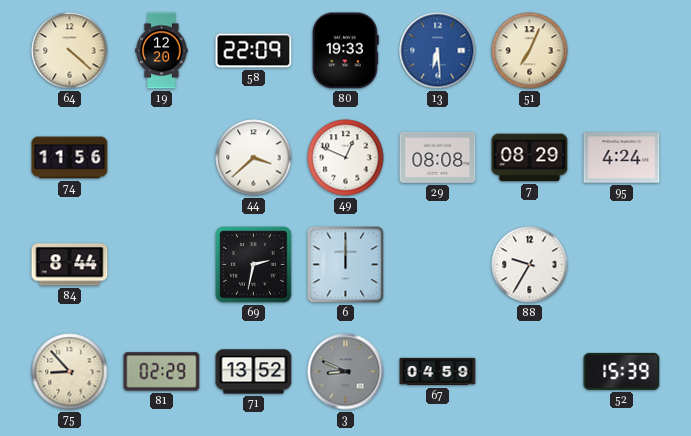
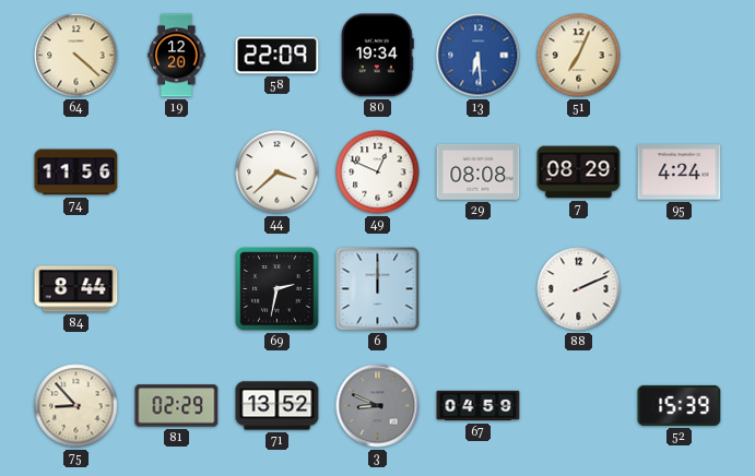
80: 19:33 -> 19:34 (377, 56)
88: 9:35 -> 2:11 (579, 289)
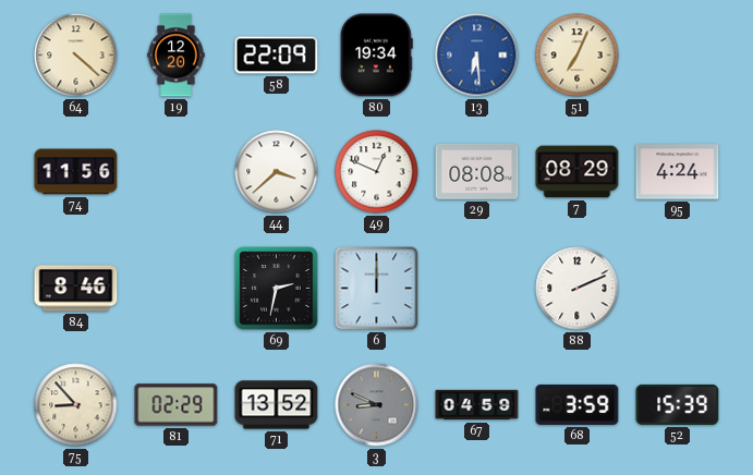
84: 8:44 -> 8:46 (76, 289)
68: none -> 3:59 (578, 404)
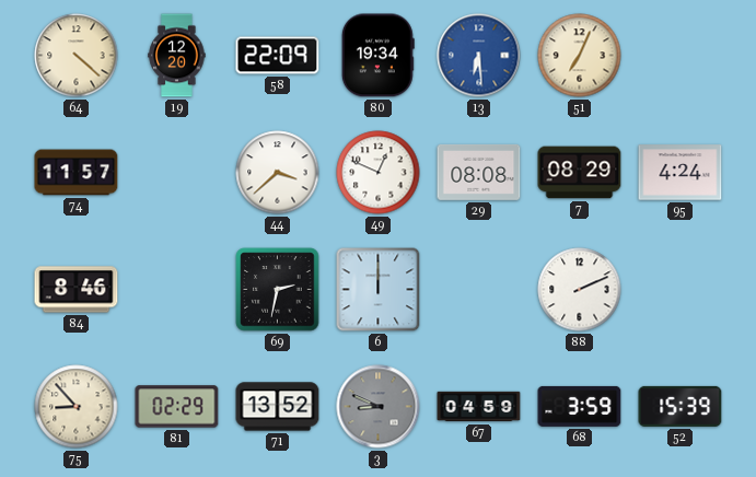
74: 11:56 -> 11:57 (77, 173)
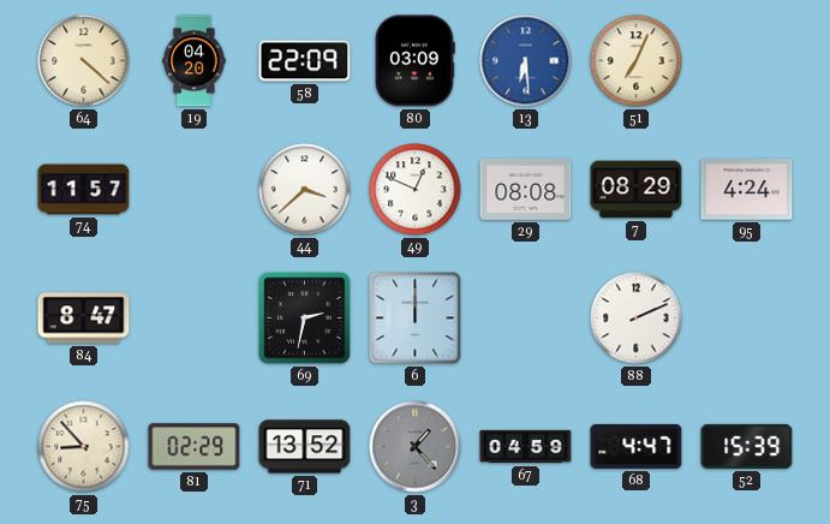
19: 12:20 -> 04:20 (195, 61)
80: 19:34 -> 03:09 (414, 61)
84: 8:46 -> 8:47 (84, 318)
3: 8:49 -> 1:23 (416, 447)
68: 3:59 -> 4:47 (637, 446)
